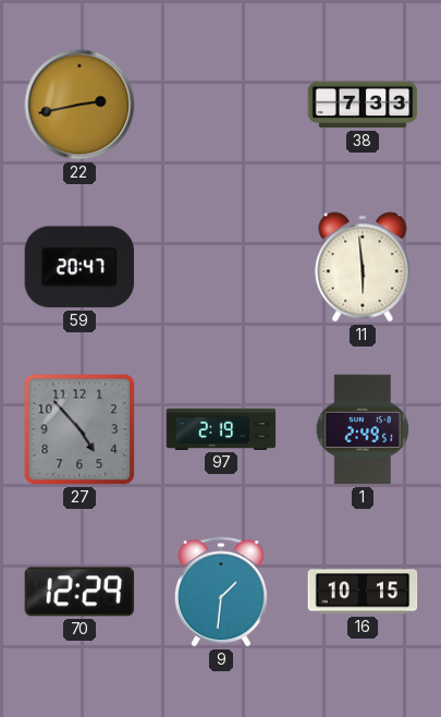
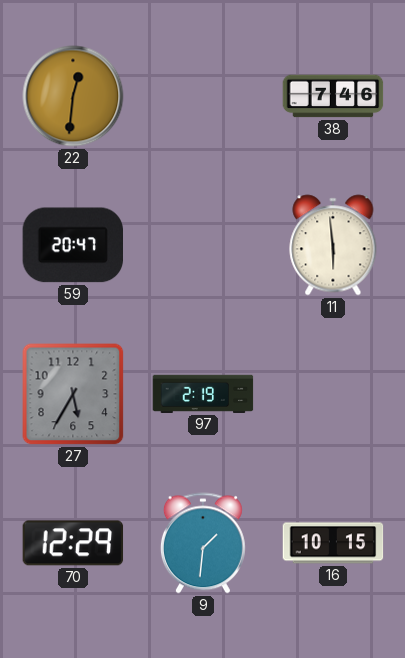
22: 2:43 -> 12:31 (73, 96)
38: 7:33 -> 7:46 (333, 96)
27: 4:53 -> 5:35 (73, 394)
1: 2:49 -> none (363, 429)
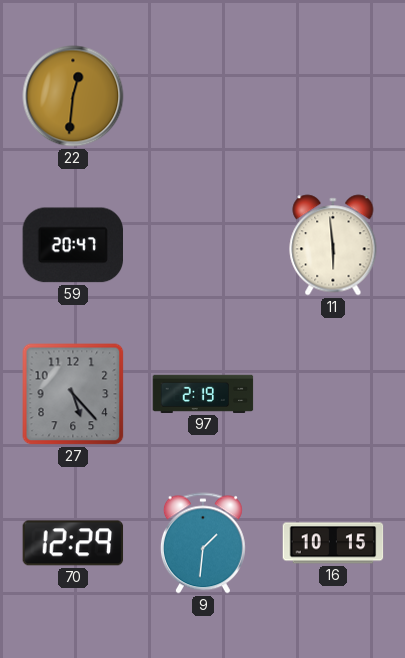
38: 7:46 -> none (333, 96)
27: 5:35 -> 5:23 (73, 394)
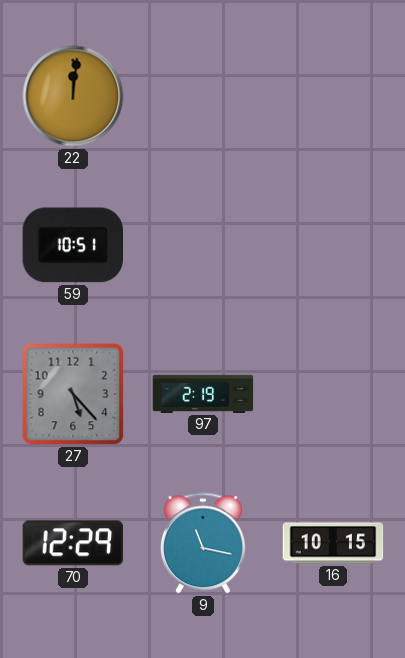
22: 12:31 -> 12:01 (73, 96)
59: 20:47 -> 10:51 (72, 245)
11: 5:59 -> none (333, 245)
9: 1:31 -> 11:17 (203, 543)
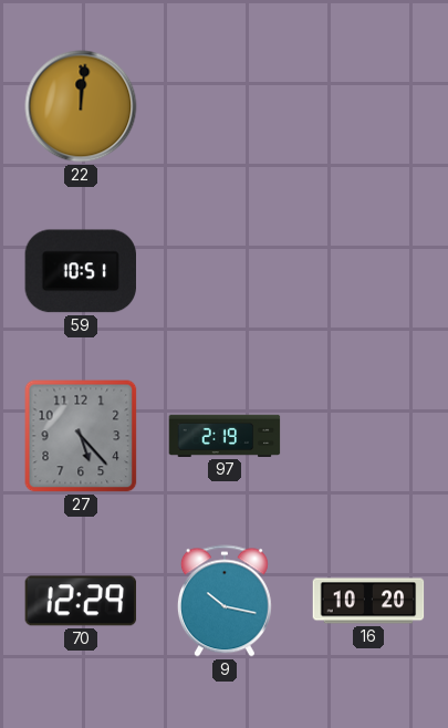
9: 11:17 -> 10:17 (225, 601)
16: 10:15 -> 10:20 (368, 601)
